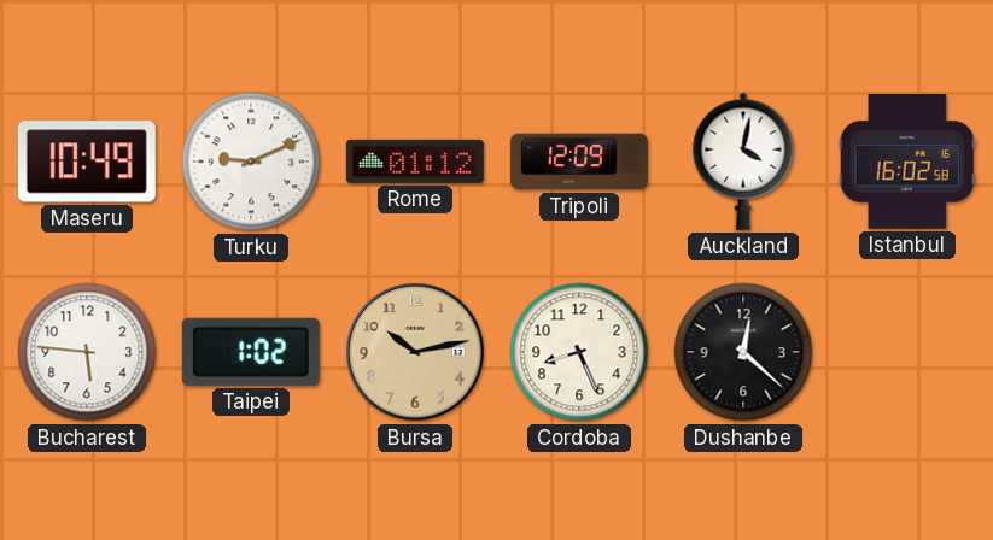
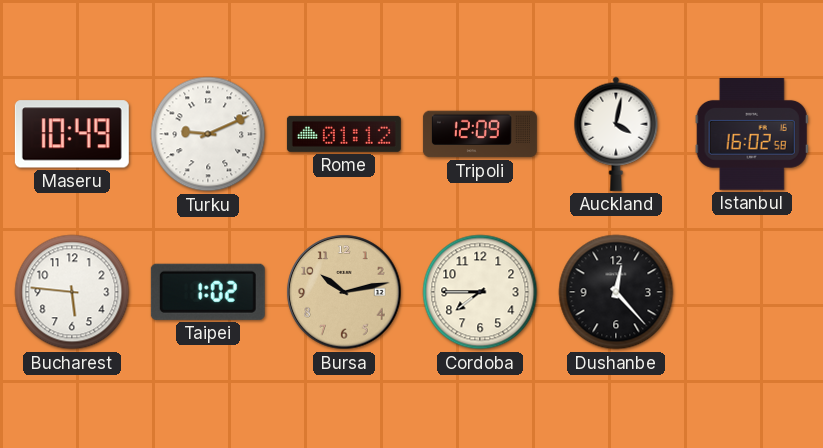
Cordoba: 8:26 -> 7:45 (480, 292)
Dushanbe: 12:22 -> 12:23 (616, 292)
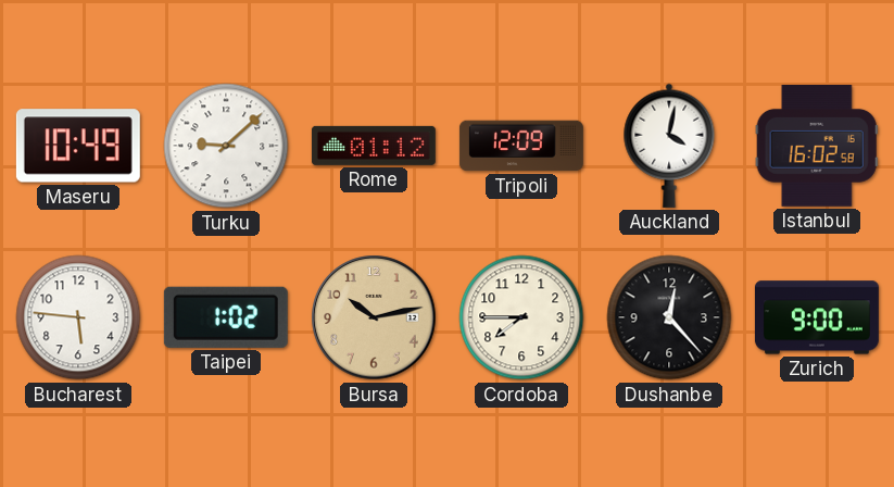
Turku: 9:11 -> 9:08 (226, 146)
Zurich: none -> 9:00 (817, 317)
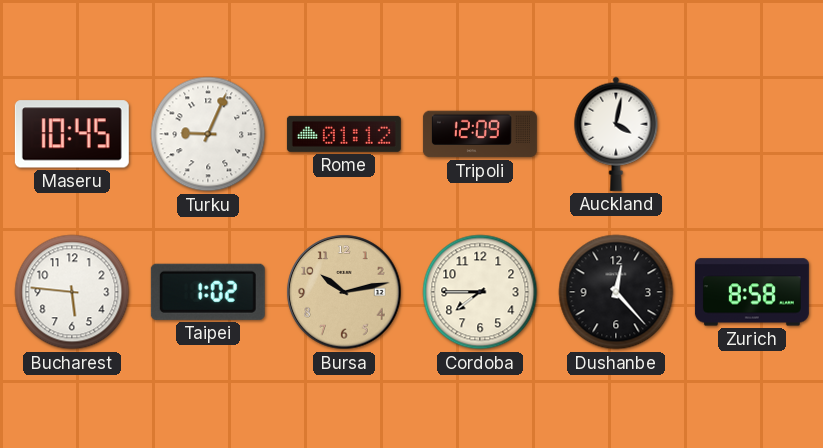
Maseru: 10:49 -> 10:45 (72, 134)
Turku: 9:08 -> 9:04 (208, 134)
Istanbul: 16:02 -> none (817, 147)
Zurich: 9:00 -> 8:58 (752, 292)
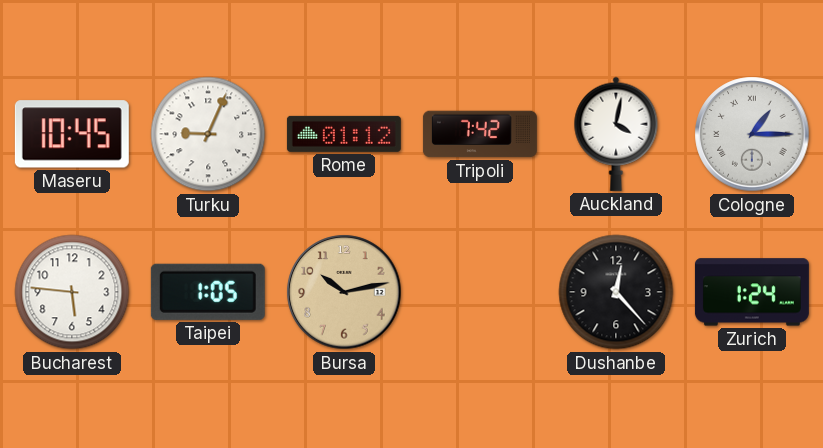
Tripoli: 12:09 -> 7:42 (480, 134)
Cologne: none -> 1:15 (752, 134)
Taipei: 1:02 -> 1:05 (208, 292)
Cordoba: 7:45 -> none (480, 292)
Zurich: 8:58 -> 1:24 (752, 292)
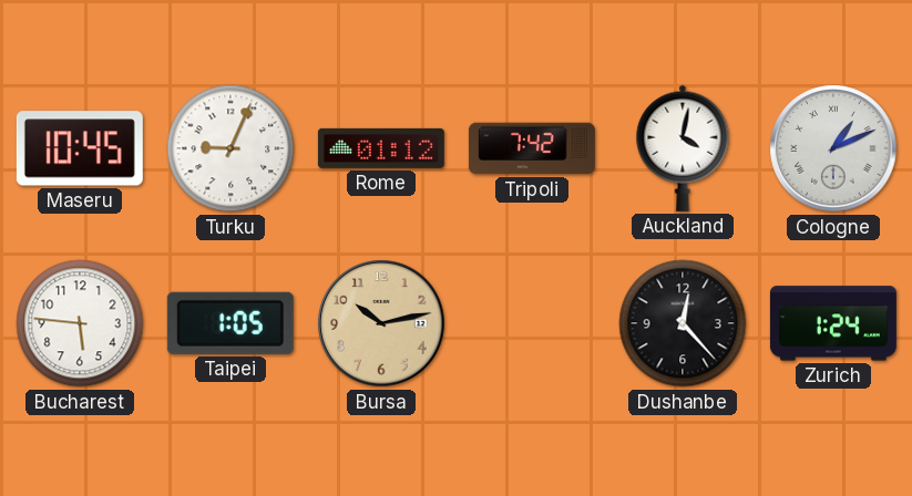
Cologne: 1:15 -> 1:11 (833, 148)
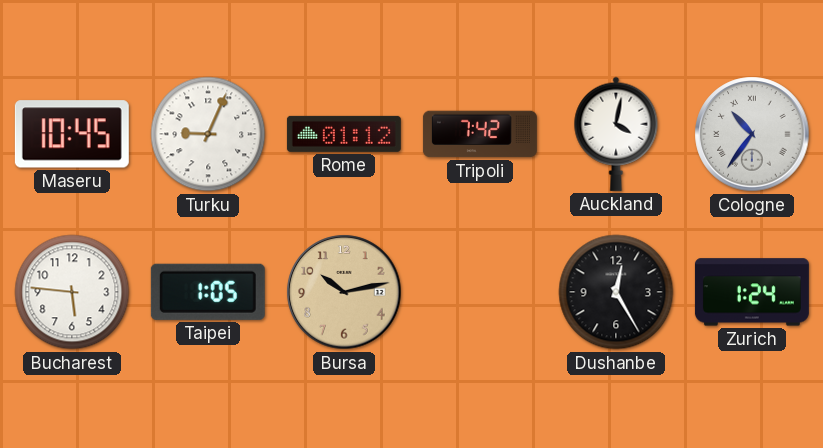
Cologne: 1:11 -> 10:36 (752, 134)
Dushanbe: 12:23 -> 12:25 (616, 292)
